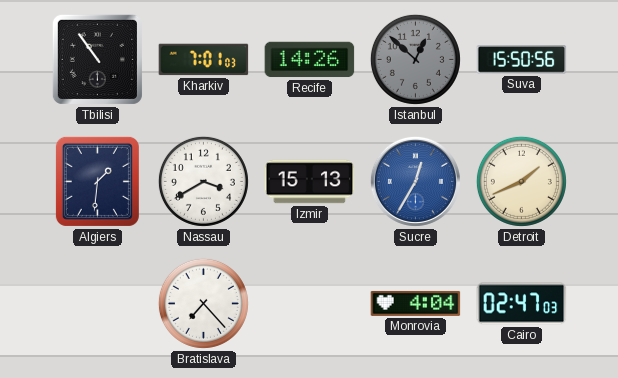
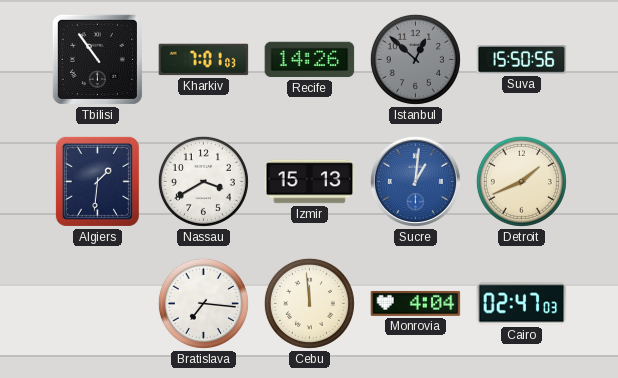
Sucre: 12:35 -> 1:01 (415, 181)
Bratislava: 7:23 -> 7:16 (203, 303)
Cebu: none -> 11:59 (309, 303)
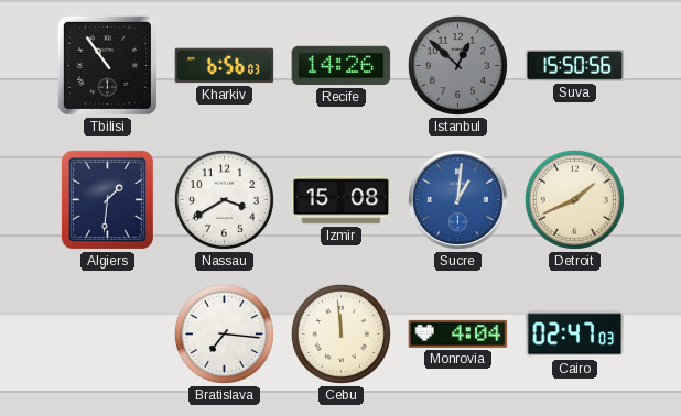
Kharkiv: 7:01 -> 6:56 (225, 66)
Izmir: 15:13 -> 15:08 (342, 200)
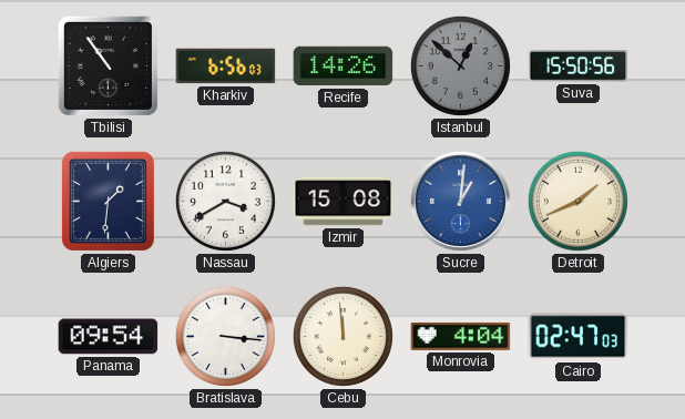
Panama: none -> 09:54 (109, 337)
Bratislava: 7:16 -> 3:16 (225, 336)
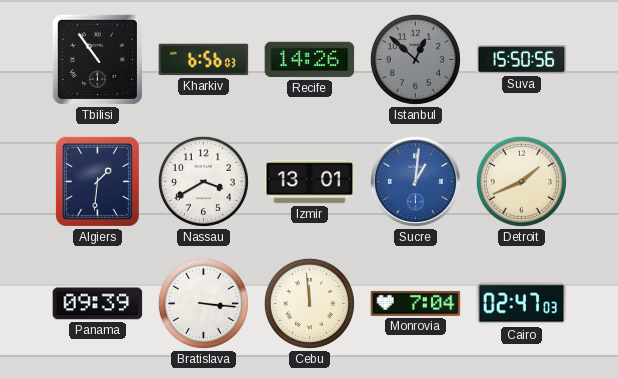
Izmir: 15:08 -> 13:01 (310, 182)
Panama: 09:54 -> 09:39 (98, 304)
Monrovia: 4:04 -> 7:04 (416, 303)
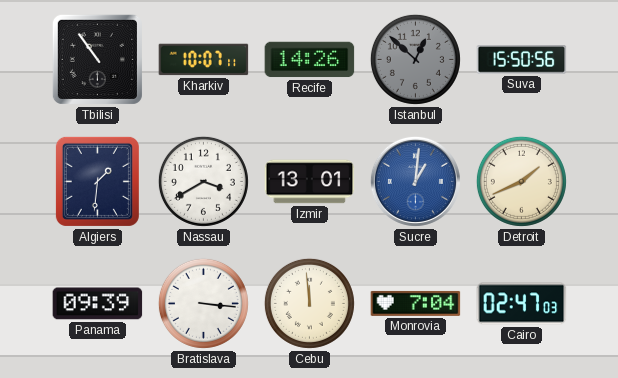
Kharkiv: 6:56 -> 10:07 (204, 60)
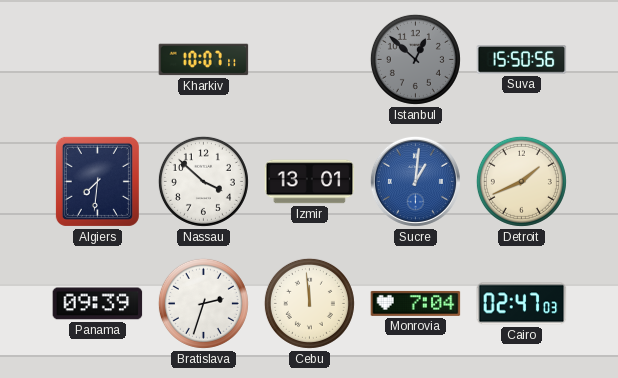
Tbilisi: 10:54 -> none (97, 59)
Recife: 14:26 -> none (310, 60)
Algiers: 1:31 -> 7:31 (97, 181)
Nassau: 3:40 -> 3:52 (203, 181)
Bratislava: 3:16 -> 2:33 (203, 303)
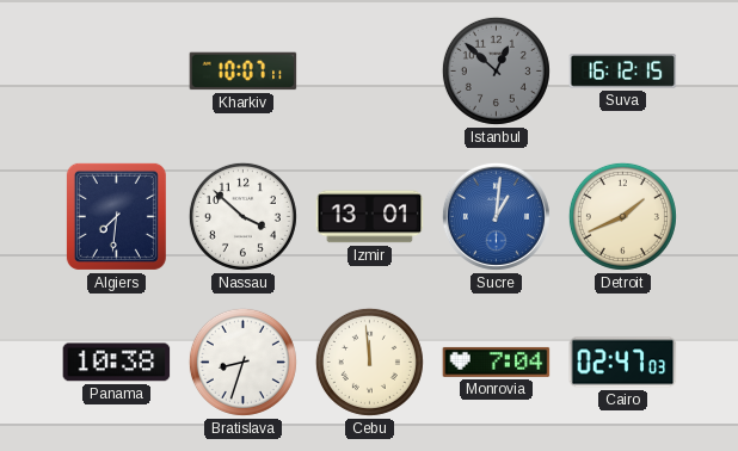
Suva: 15:50 -> 16:12 (623, 72)
Panama: 09:39 -> 10:38 (117, 363)
Bratislava: 2:33 -> 8:33 (242, 362)
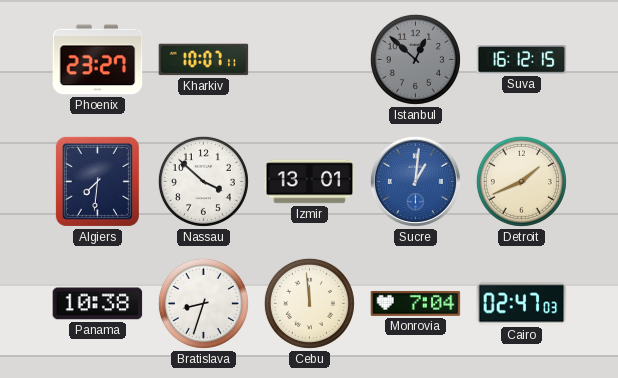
Phoenix: none -> 23:27 (98, 60)
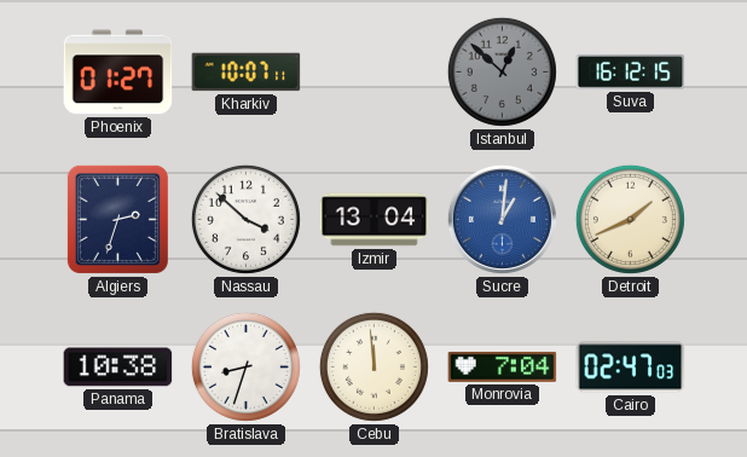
Phoenix: 23:27 -> 01:27 (118, 73)
Algiers: 7:31 -> 2:33 (117, 219)
Izmir: 13:01 -> 13:04 (375, 220)
